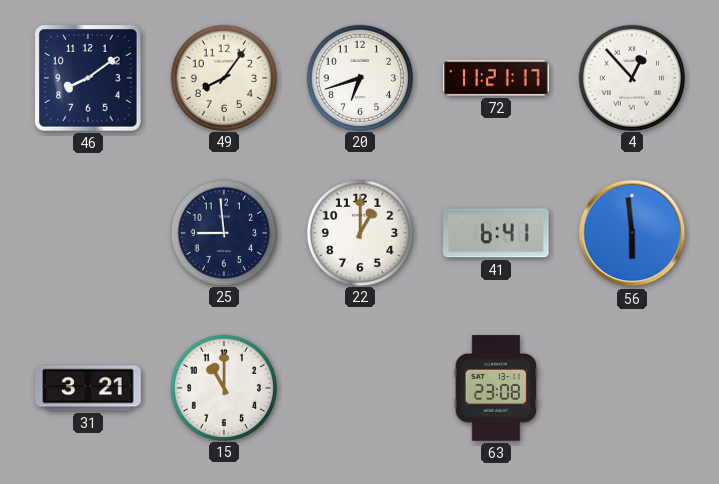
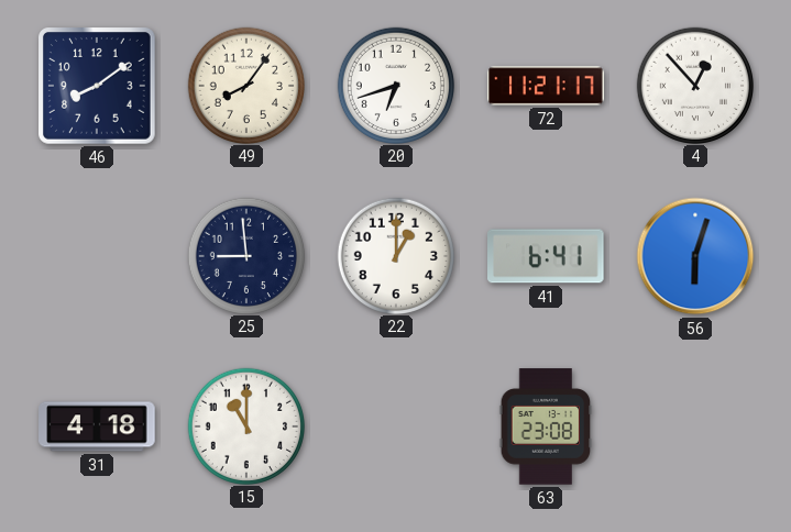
56: 5:59 -> 6:03 (695, 256)
31: 3:21 -> 4:18 (97, 426)
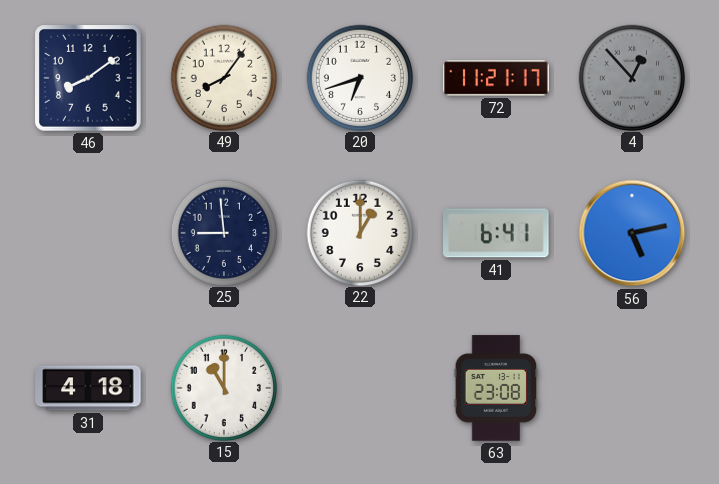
4 dial: white -> grey (631, 77)
56: 6:03 -> 5:13 (632, 233)
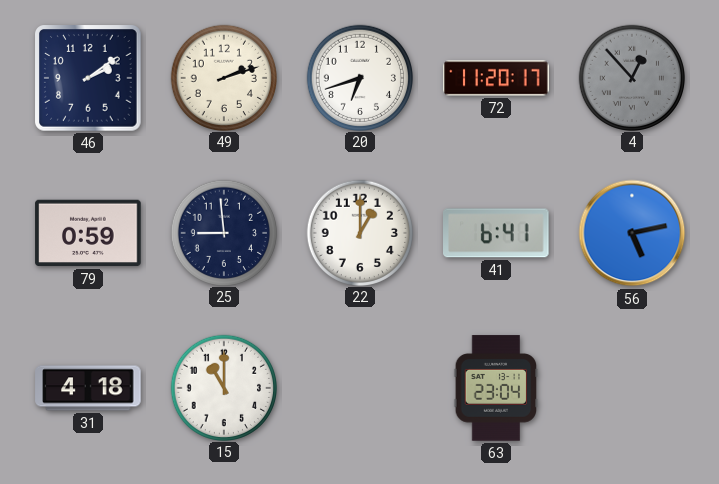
46: 8:09 -> 2:09 (89, 79)
49: 8:06 -> 2:12 (223, 77)
72: 11:21 -> 11:20 (496, 78)
79: none -> 0:59 (88, 233)
63: 23:08 -> 23:04 (496, 388)
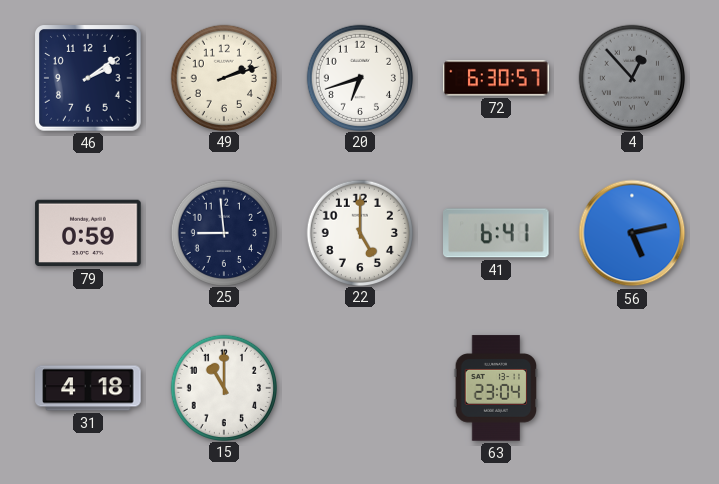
72: 11:20 -> 6:30 (496, 78)
22: 1:00 -> 5:00 (359, 232)
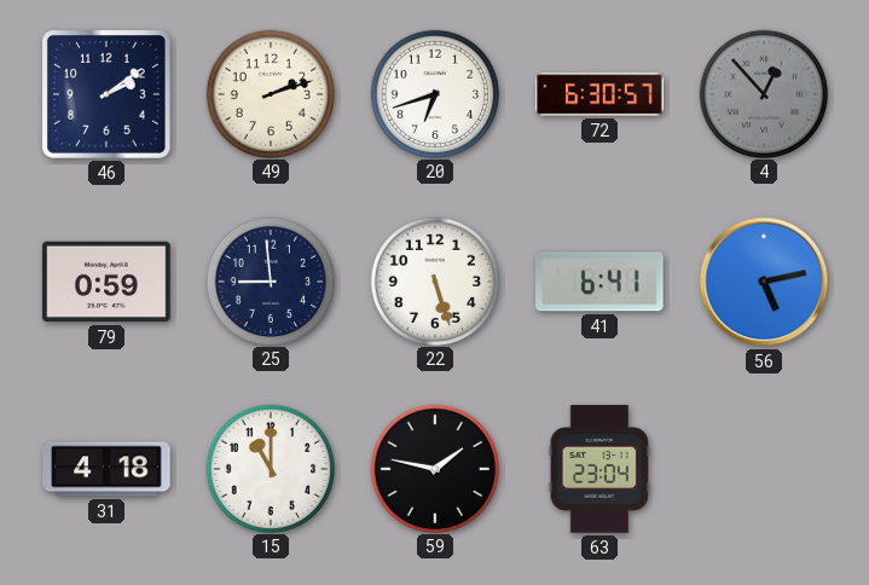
22: 5:00 -> 5:27 (434, 280)
59: none -> 1:47 (434, 468)
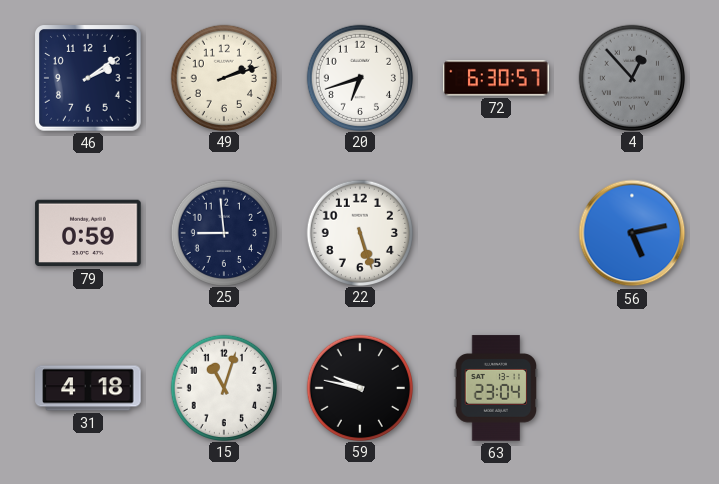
41: 6:41 -> none (601, 282)
15: 11:00 -> 11:03 (223, 387)
59: 1:47 -> 9:47 (359, 387)
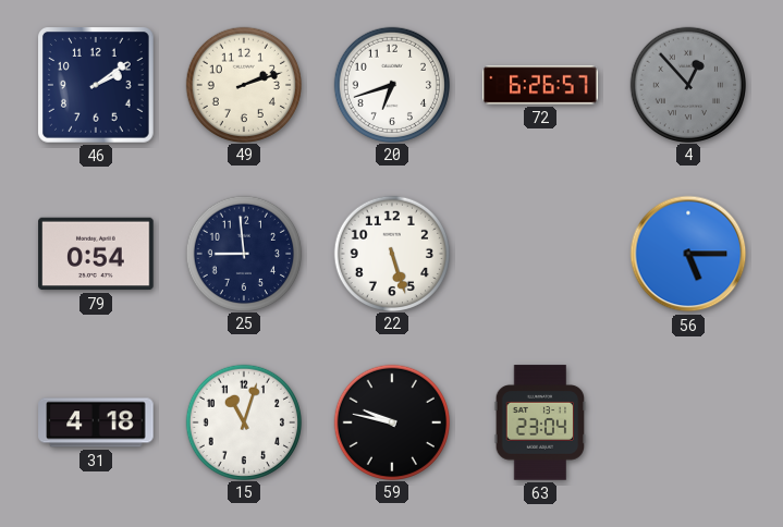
72: 6:30 -> 6:26 (540, 85)
79: 0:59 -> 0:54 (96, 254)
56: 5:13 -> 5:15 (688, 254)
